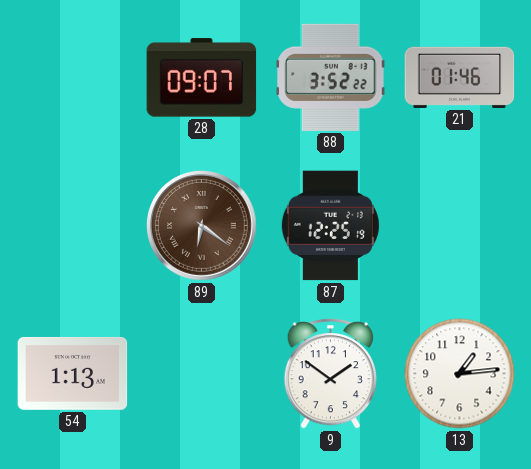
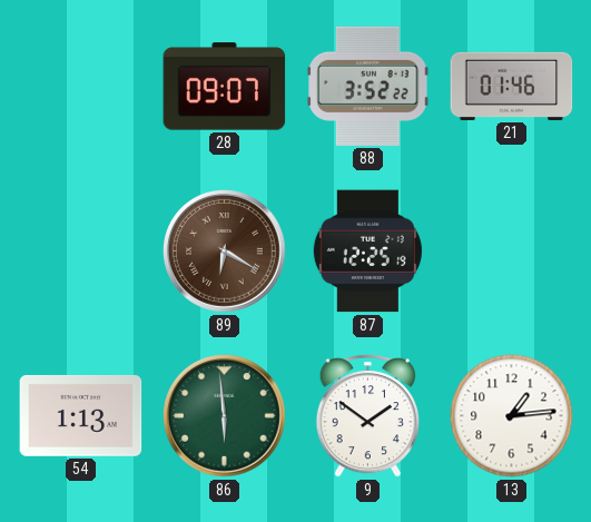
89: 6:21 -> 6:20 (225, 252)
86: none -> 5:59 (225, 416)
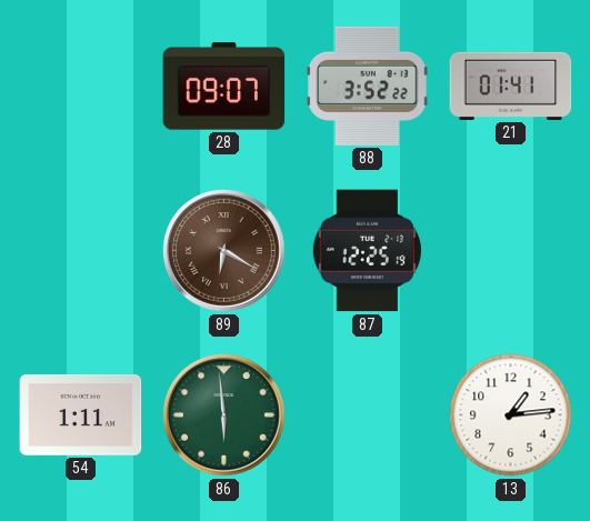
21: 01:46 -> 01:41 (511, 86)
54: 1:13 -> 1:11 (81, 414)
9: 1:51 -> none (367, 416)
